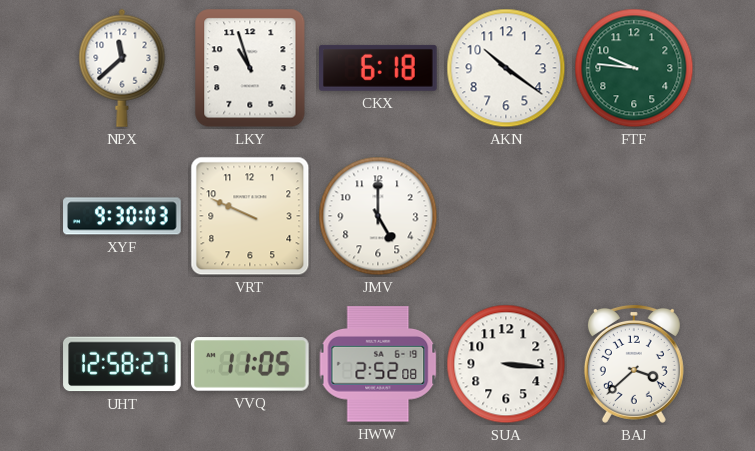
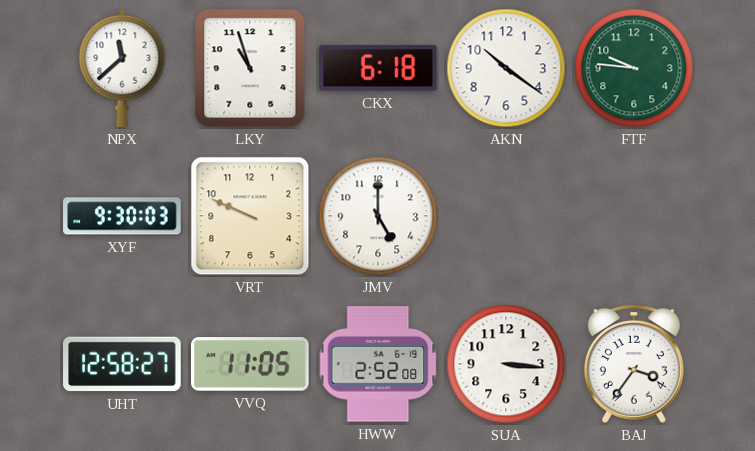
BAJ: 3:38 -> 3:36 (634, 364)
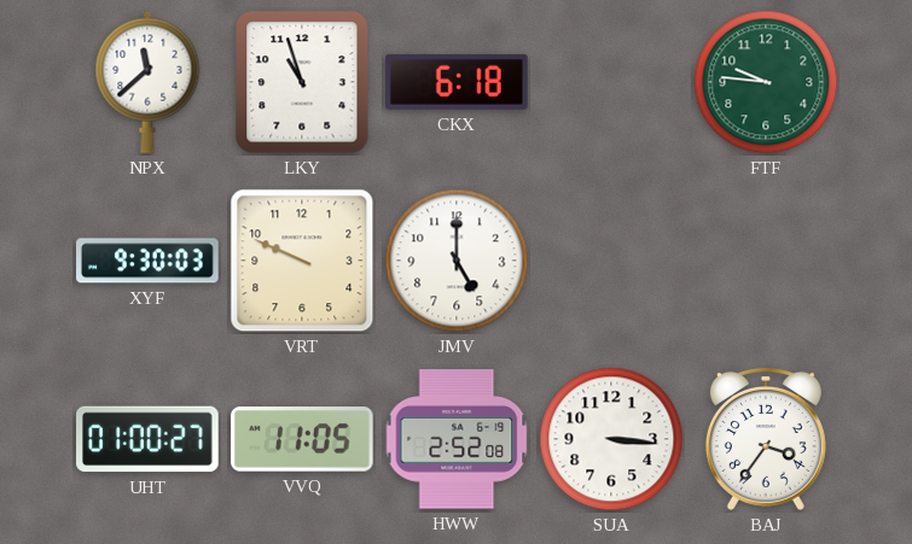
AKN: 10:21 -> none (506, 68)
UHT: 12:58 -> 01:00 (147, 439)
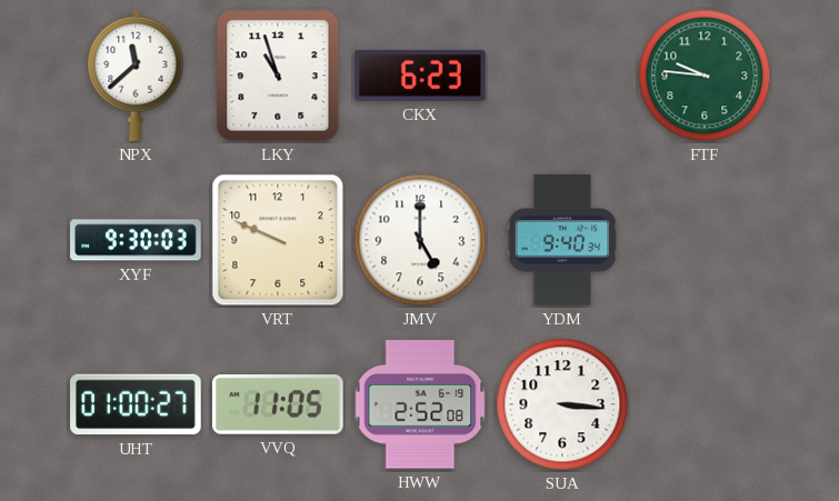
CKX: 6:18 -> 6:23 (421, 76)
YDM: none -> 9:40 (562, 240)
BAJ: 3:36 -> none (766, 439)
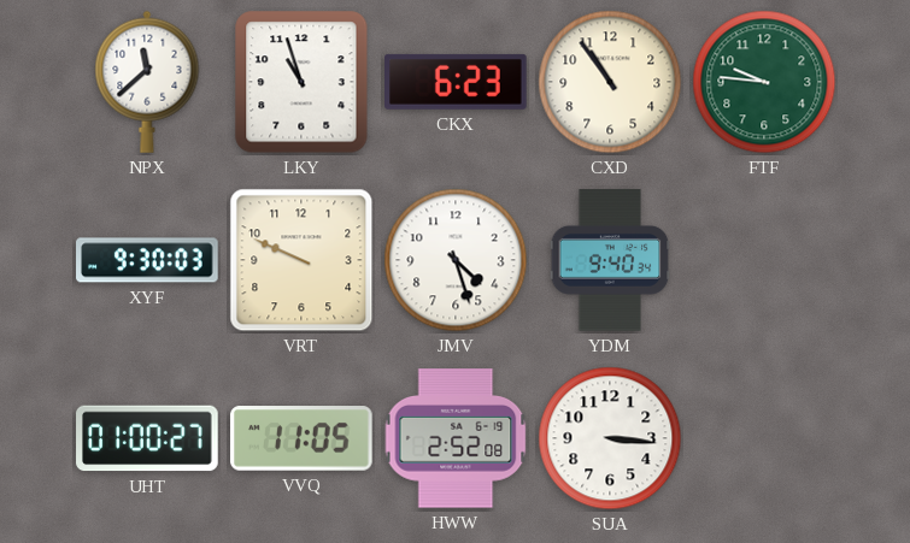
CXD: none -> 10:54 (610, 82)
JMV: 5:00 -> 4:27 (456, 260)
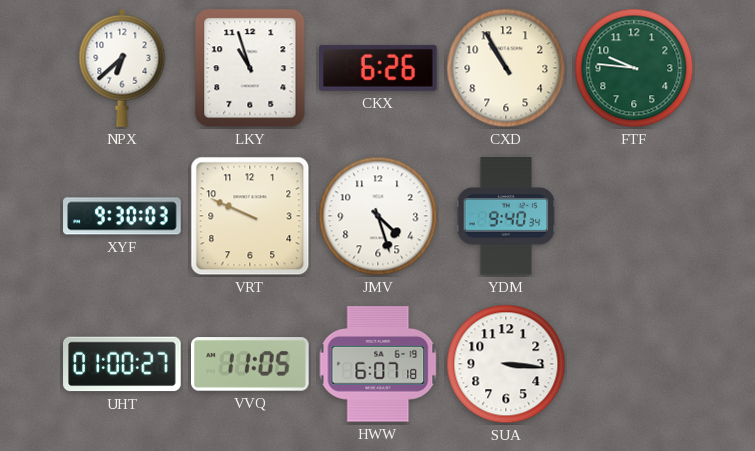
NPX: 11:38 -> 6:38 (122, 68)
CKX: 6:23 -> 6:26 (379, 68)
CXD: 10:54 -> 10:55 (506, 68)
HWW: 2:52 -> 6:07 (378, 364)
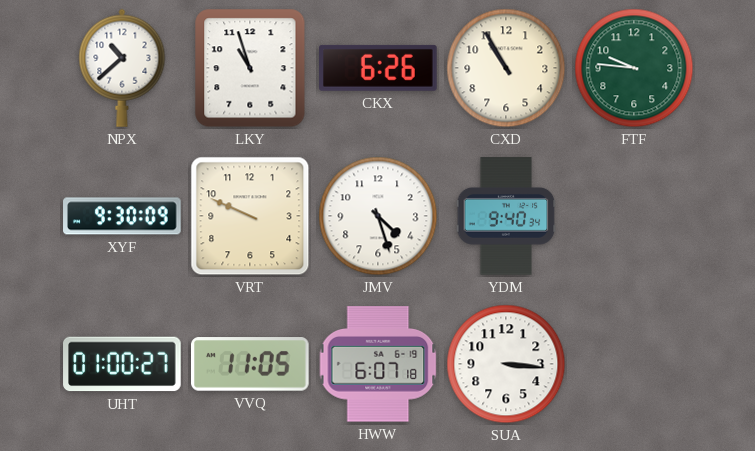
NPX: 6:38 -> 10:38 (122, 68)
XYF: 9:30:03 -> 9:30:09 (122, 216)
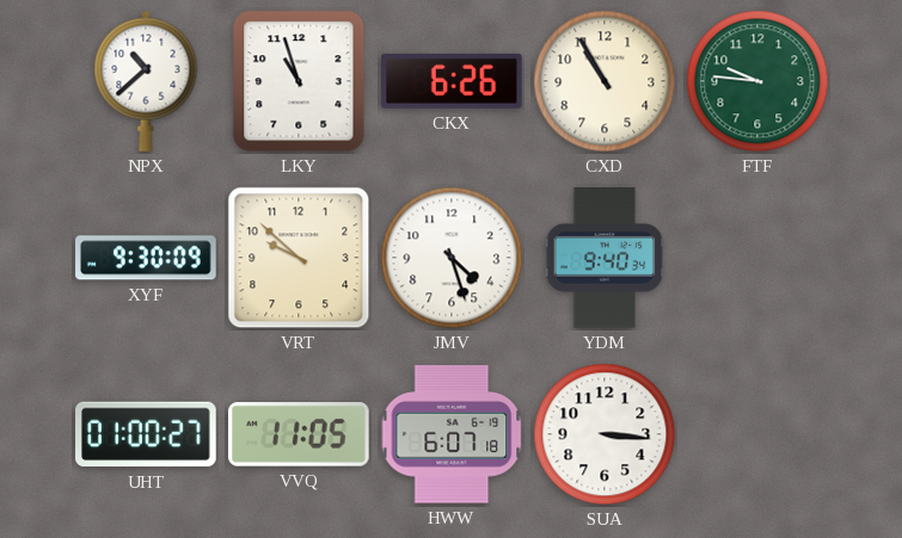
VRT: 9:49 -> 9:52 (299, 258)
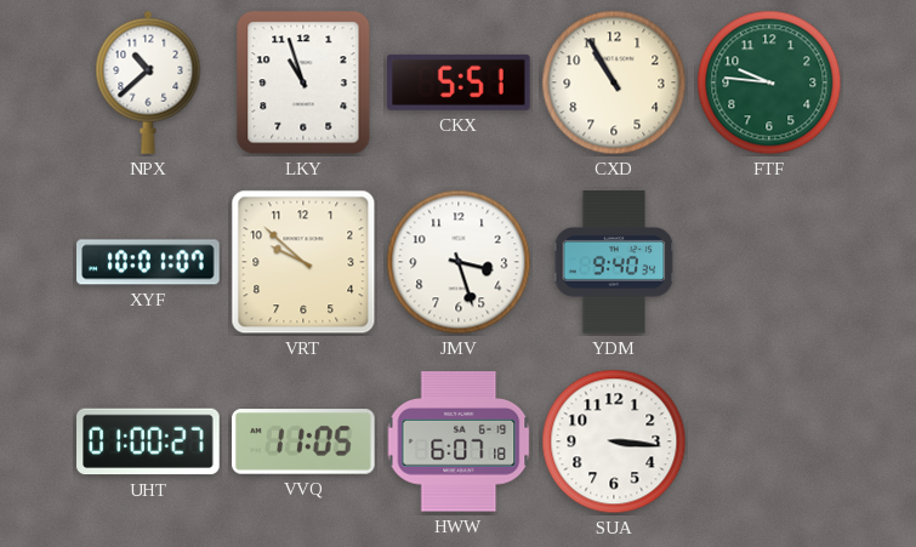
CKX: 6:26 -> 5:51 (460, 82)
XYF: 9:30 -> 10:01 (148, 262)
JMV: 4:27 -> 3:27 (459, 262)
